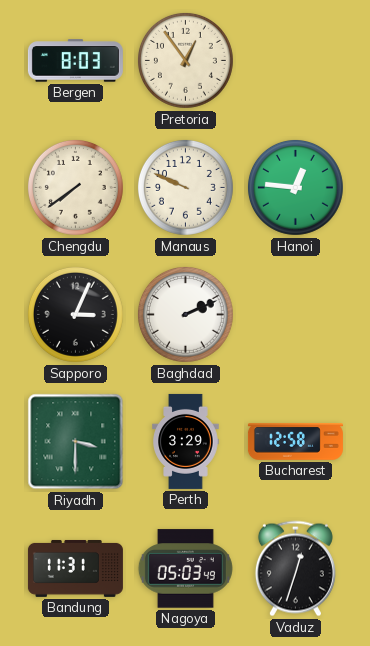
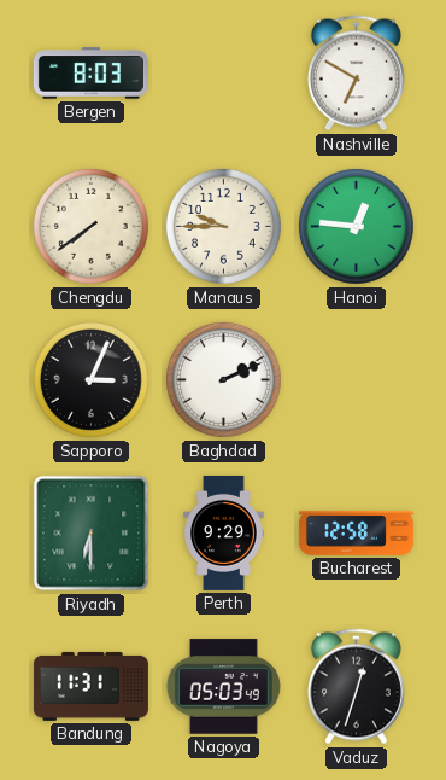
Pretoria: 12:54 -> none (185, 60)
Nashville: none -> 6:50 (356, 74)
Manaus: 9:49 -> 9:45 (223, 226)
Riyadh: 3:30 -> 6:30 (92, 534)
Perth: 3:29 -> 9:29 (224, 532)
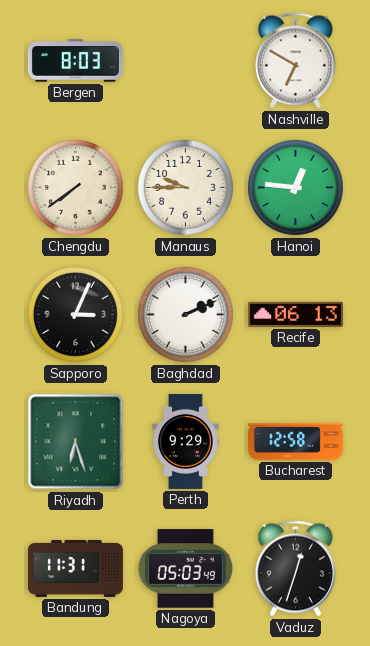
Recife: none -> 06:13 (295, 314)
Riyadh: 6:30 -> 6:27 (76, 442)
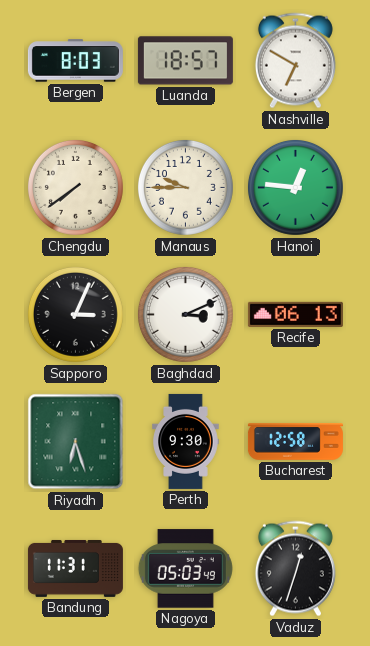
Luanda: none -> 18:57 (185, 61)
Baghdad: 2:11 -> 3:11 (185, 314)
Perth: 9:29 -> 9:30 (186, 441)
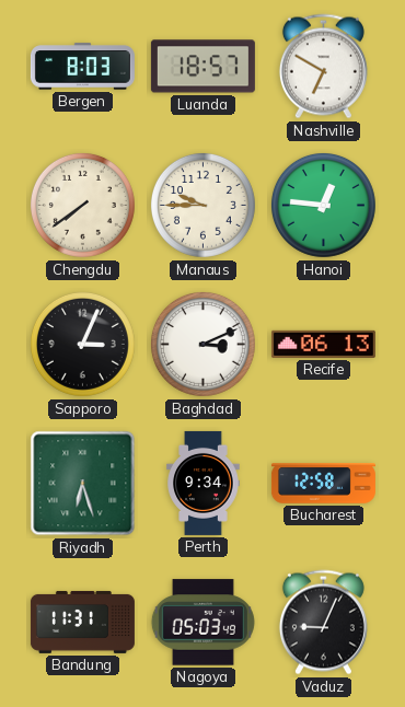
Perth: 9:30 -> 9:34 (204, 483)
Vaduz: 12:33 -> 9:04 (323, 623)
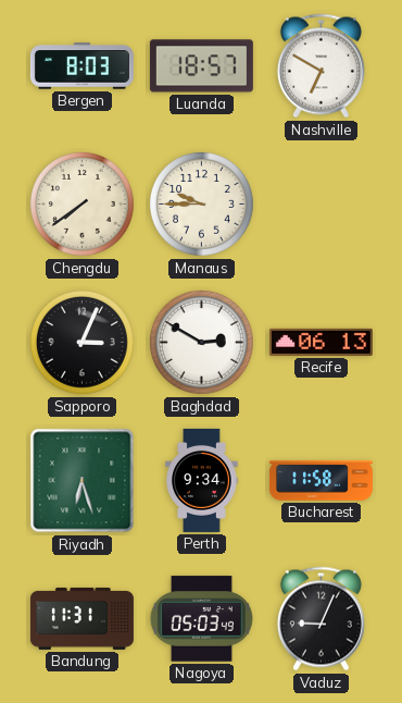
Hanoi: 12:46 -> none (323, 205)
Baghdad: 3:11 -> 2:50 (201, 342)
Bucharest: 12:58 -> 11:58 (321, 481)
